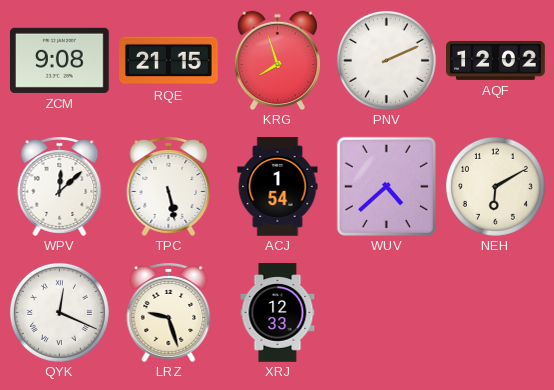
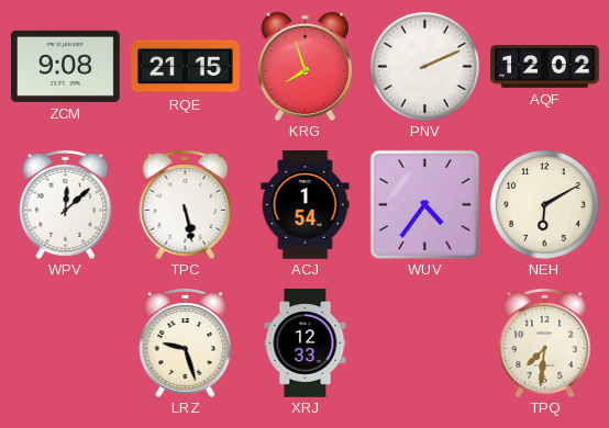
WUV: 4:38 -> 4:36 (424, 204)
QYK: 12:19 -> none (59, 312)
TPQ: none -> 7:31 (545, 343)
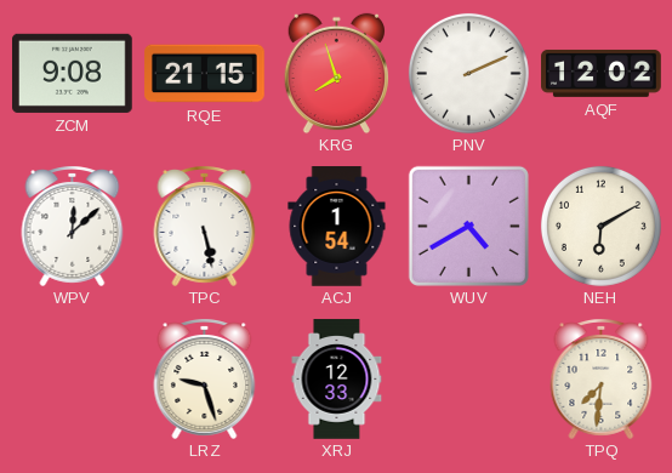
WUV: 4:36 -> 4:40 (468, 226)
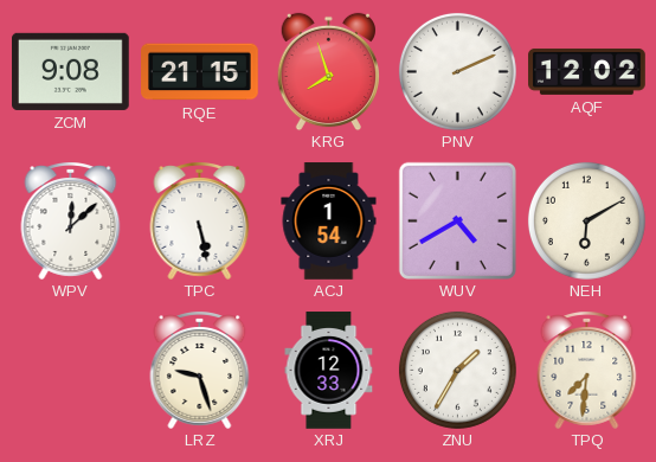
ZNU: none -> 1:35 (457, 370)
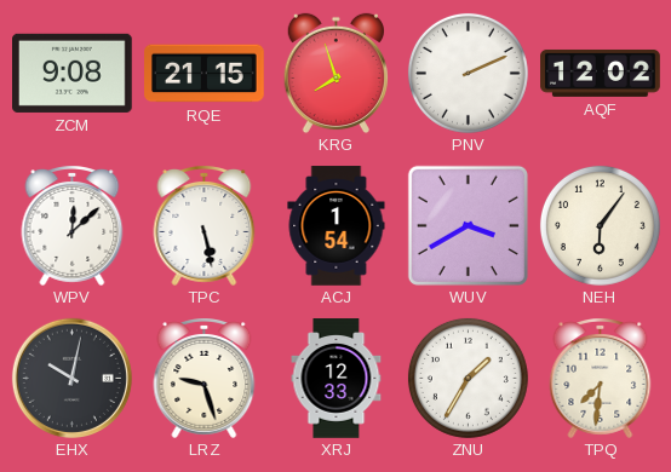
WUV: 4:40 -> 3:40 (468, 225)
NEH: 6:10 -> 6:06 (600, 225)
EHX: none -> 10:02 (71, 378)
